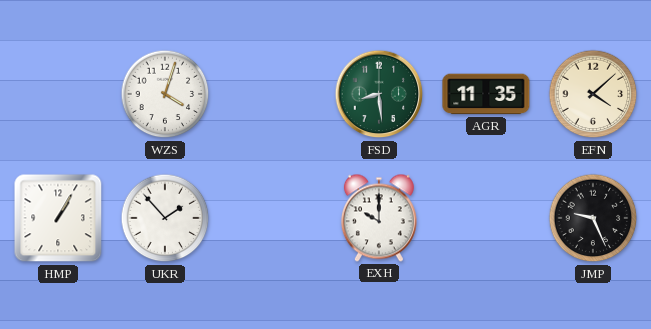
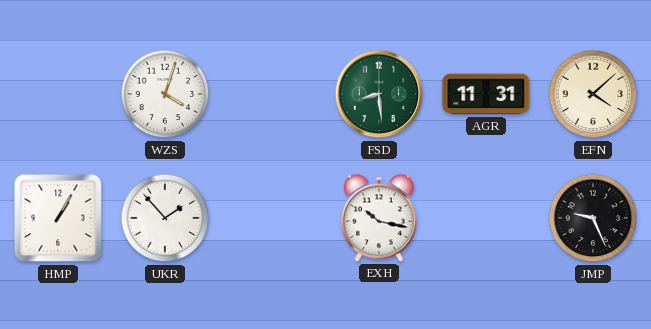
AGR: 11:35 -> 11:31 (486, 94)
EXH: 10:00 -> 10:17 (379, 218)
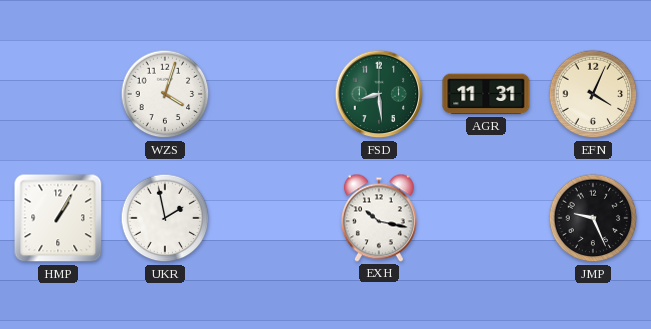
EFN: 4:08 -> 4:04 (593, 94)
UKR: 1:53 -> 1:58 (165, 218)
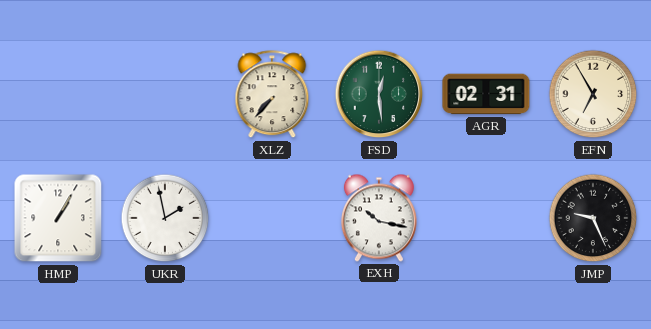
WZS: 4:03 -> none (165, 94)
XLZ: none -> 7:37 (272, 95)
FSD: 8:29 -> 12:29 (379, 94)
AGR: 11:31 -> 02:31 (486, 94)
EFN: 4:04 -> 6:55 (593, 94)
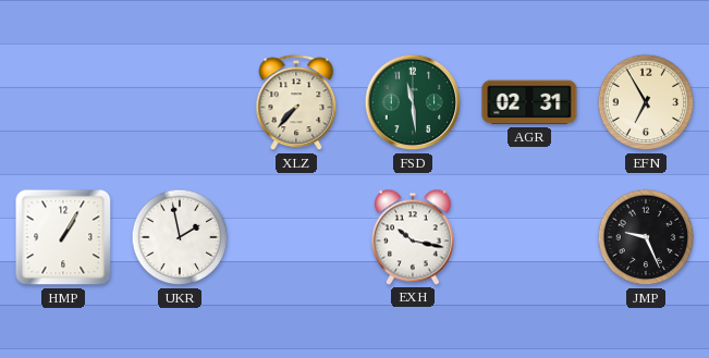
FSD: 12:29 -> 11:29 (413, 102)
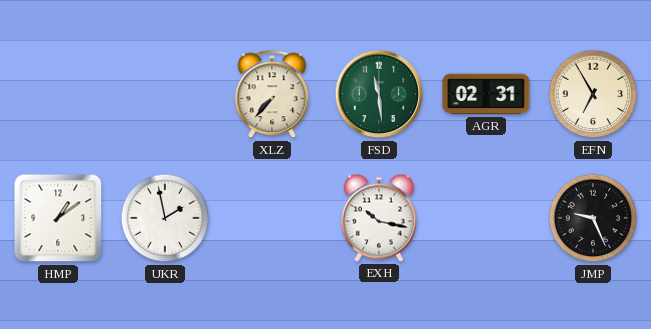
HMP: 1:05 -> 1:09 (58, 218)
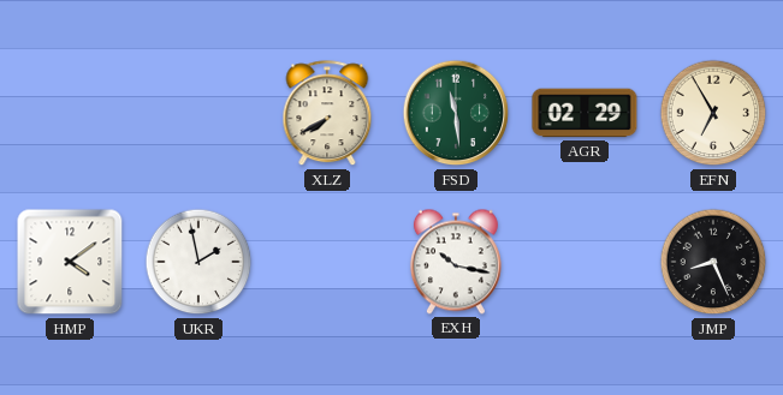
XLZ: 7:37 -> 7:40 (327, 114)
AGR: 02:31 -> 02:29 (585, 113)
HMP: 1:09 -> 4:09 (70, 262)
JMP: 9:26 -> 8:26 (713, 262)
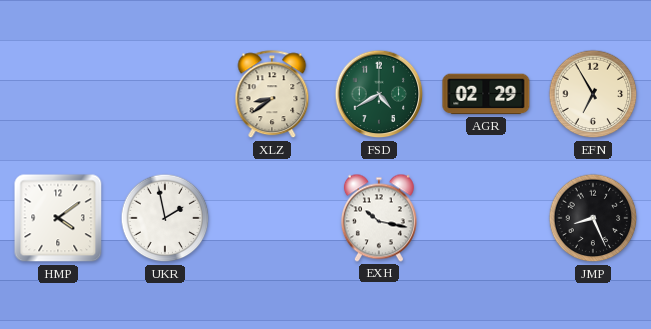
XLZ: 7:40 -> 8:39 (272, 95)
FSD: 11:29 -> 4:40 (379, 94)
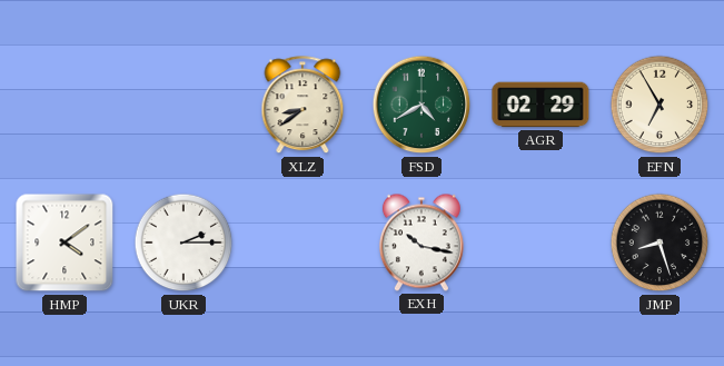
UKR: 1:58 -> 2:15 (184, 243)
JMP: 8:26 -> 8:27 (659, 243)
